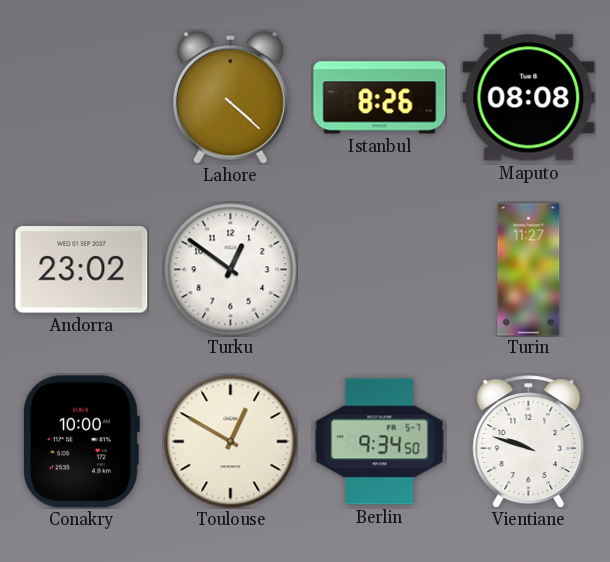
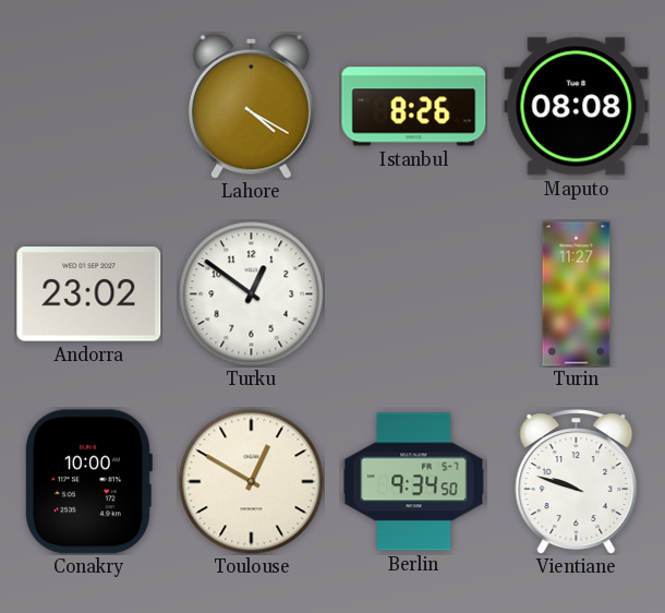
Lahore: 4:22 -> 4:20 (251, 106)
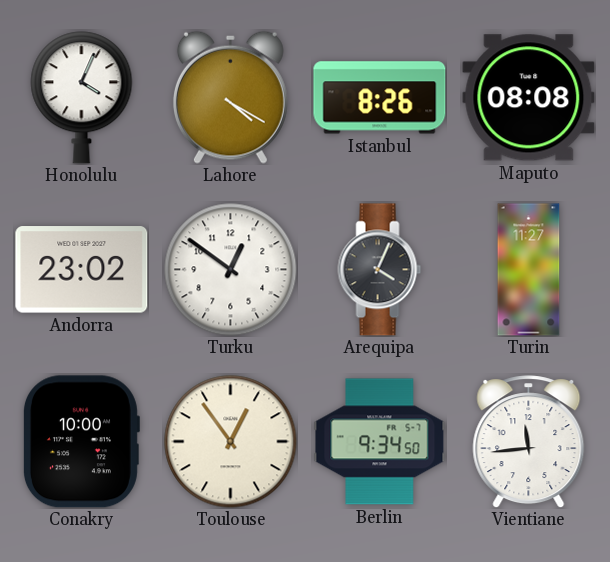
Honolulu: none -> 4:04 (82, 98)
Arequipa: none -> 4:04 (380, 270)
Toulouse: 12:50 -> 12:54 (231, 442)
Vientiane: 9:48 -> 11:44 (529, 442)
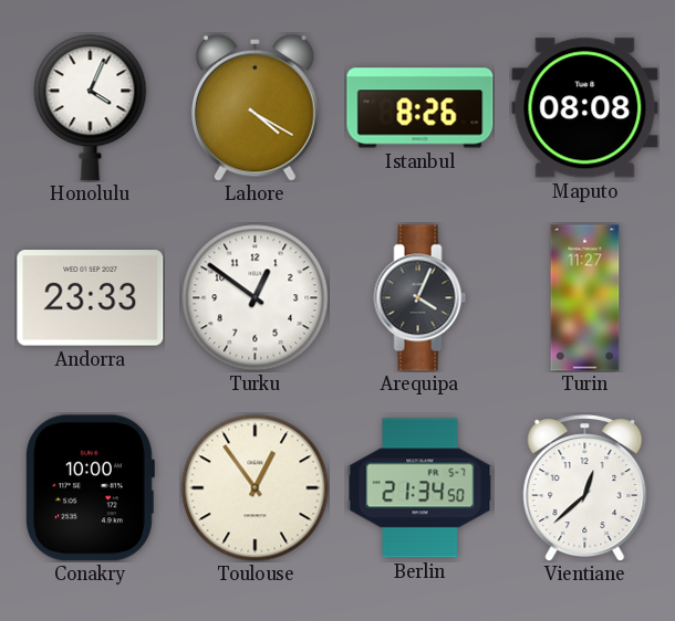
Andorra: 23:02 -> 23:33 (91, 298)
Berlin: 9:34 -> 21:34 (420, 488)
Vientiane: 11:44 -> 12:38 (585, 488)
